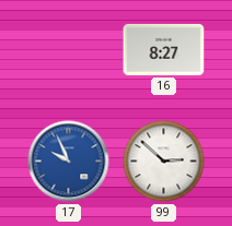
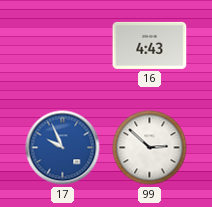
16: 8:27 -> 4:43 (150, 45)
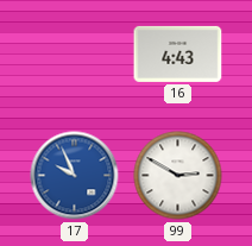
99: 2:52 -> 2:50 (178, 176)
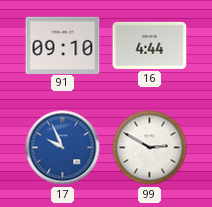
91: none -> 09:10 (63, 45)
16: 4:43 -> 4:44 (150, 45)
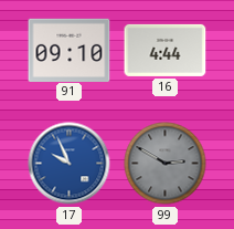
99 dial: white -> grey (166, 164)
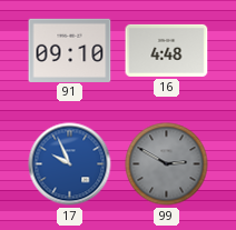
16: 4:44 -> 4:48 (167, 50)
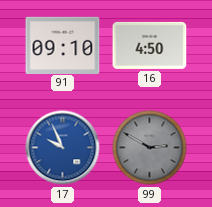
16: 4:48 -> 4:50 (150, 45)
